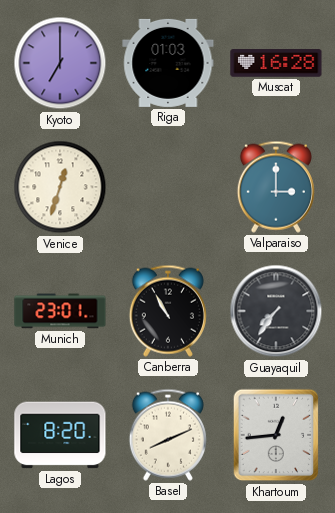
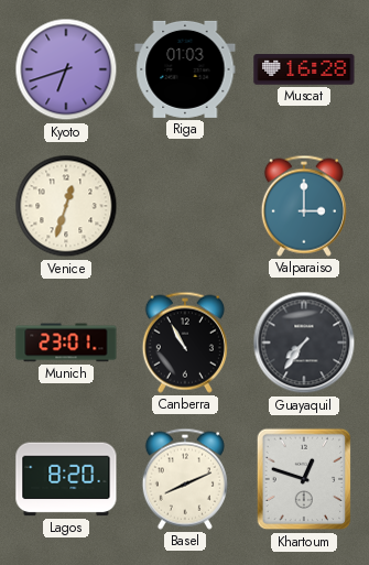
Kyoto: 7:00 -> 6:42 (66, 69)
Khartoum: 12:44 -> 12:48 (304, 479)
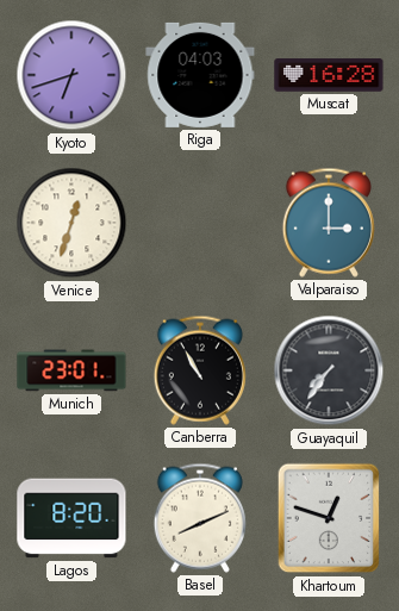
Riga: 01:03 -> 04:03 (200, 75)
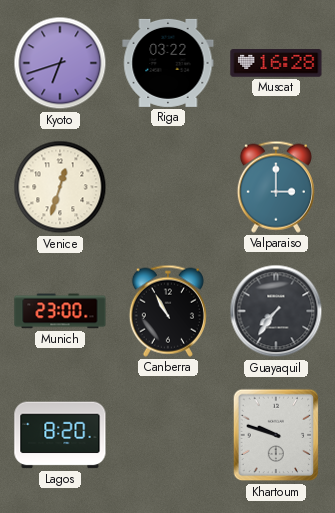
Riga: 04:03 -> 03:22 (168, 63)
Munich: 23:01 -> 23:00 (60, 311)
Basel: 8:11 -> none (200, 518)
Khartoum: 12:48 -> 9:48 (276, 435)
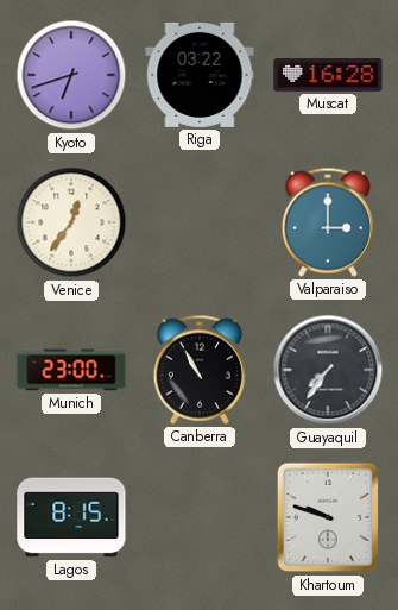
Venice: 12:33 -> 12:36 (71, 222)
Lagos: 8:20 -> 8:15 (71, 517)
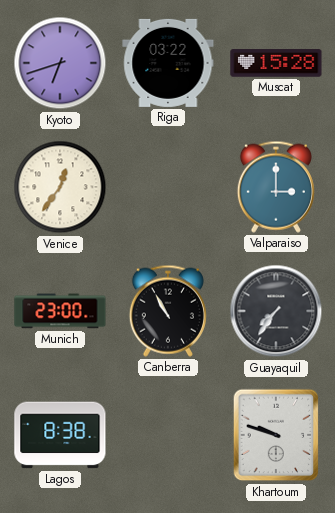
Muscat: 16:28 -> 15:28 (276, 63)
Lagos: 8:15 -> 8:38 (60, 435)
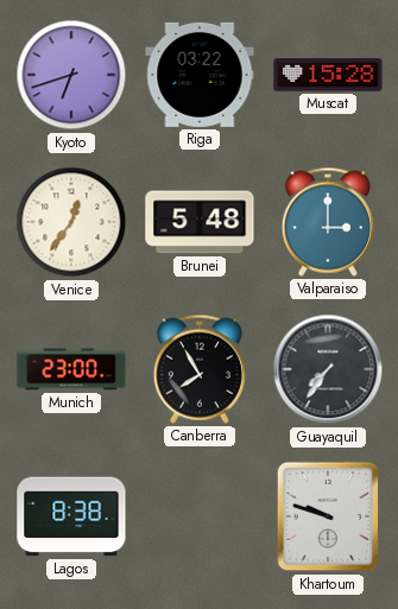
Brunei: none -> 5:48 (200, 222)
Canberra: 10:55 -> 7:55 (200, 369)
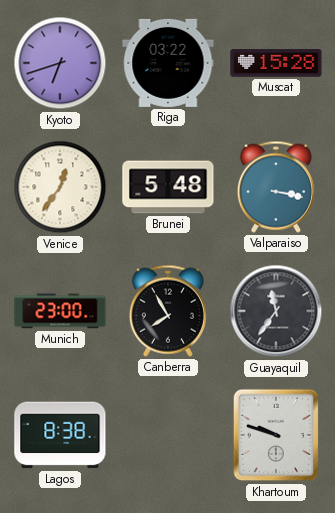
Valparaiso: 3:00 -> 3:17 (276, 187)
Guayaquil: 7:36 -> 11:36 (276, 311)
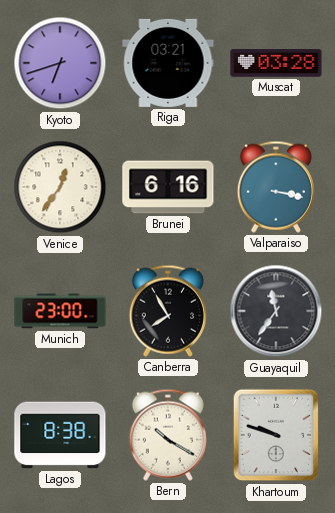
Riga: 03:22 -> 03:21 (168, 63)
Muscat: 15:28 -> 03:28 (276, 63)
Brunei: 5:48 -> 6:16 (168, 187)
Bern: none -> 10:20 (168, 435)
